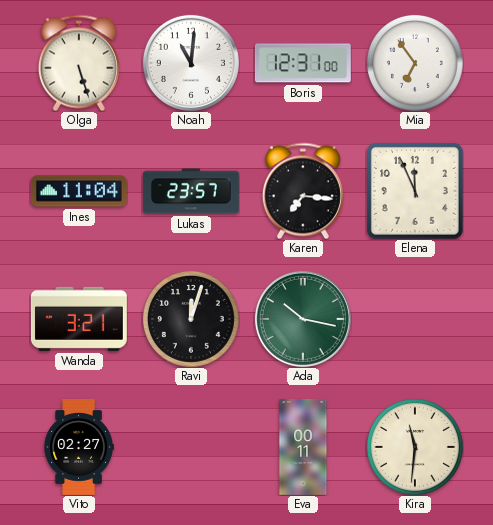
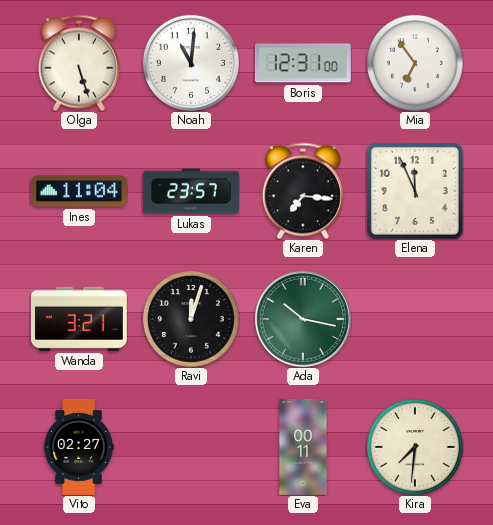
Kira: 11:31 -> 7:31 (415, 447)
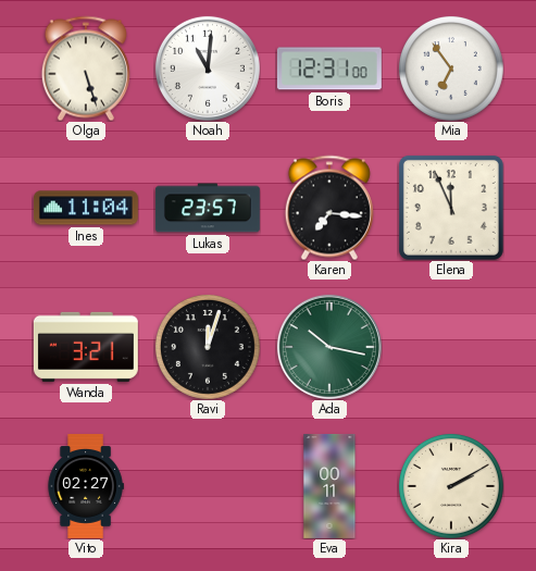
Kira: 7:31 -> 2:10 (451, 486)
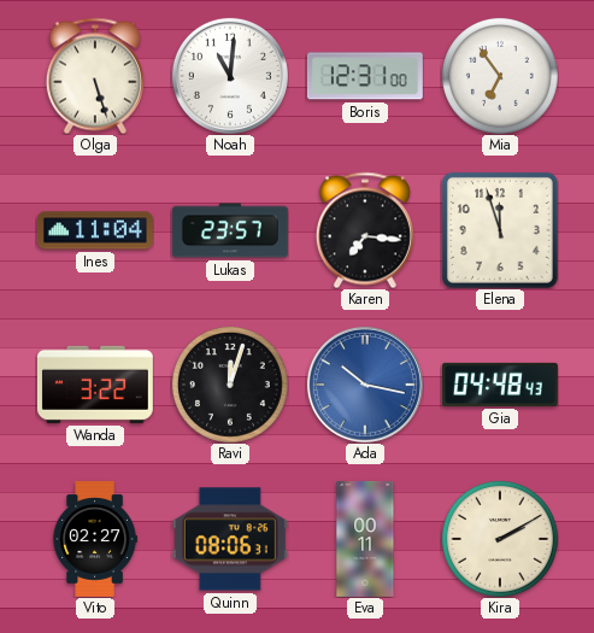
Elena: 11:56 -> 11:57 (500, 230)
Wanda: 3:21 -> 3:22 (95, 385)
Ada dial: green -> blue (365, 385)
Gia: none -> 04:48 (500, 385)
Quinn: none -> 08:06 (230, 539)
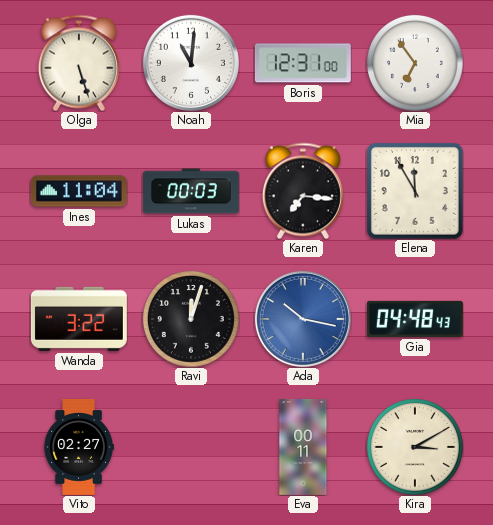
Lukas: 23:57 -> 00:03 (191, 191)
Elena: 11:57 -> 11:55 (415, 191)
Quinn: 08:06 -> none (230, 539)
Kira: 2:10 -> 3:10 (415, 447)
